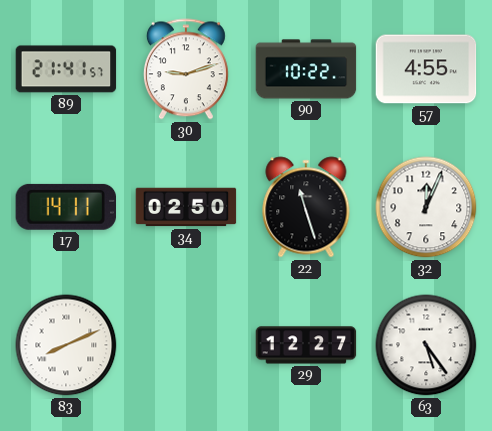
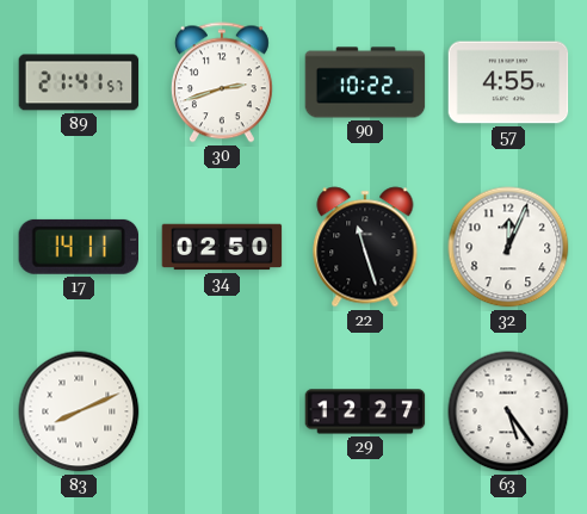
30: 9:12 -> 2:42 (222, 82)
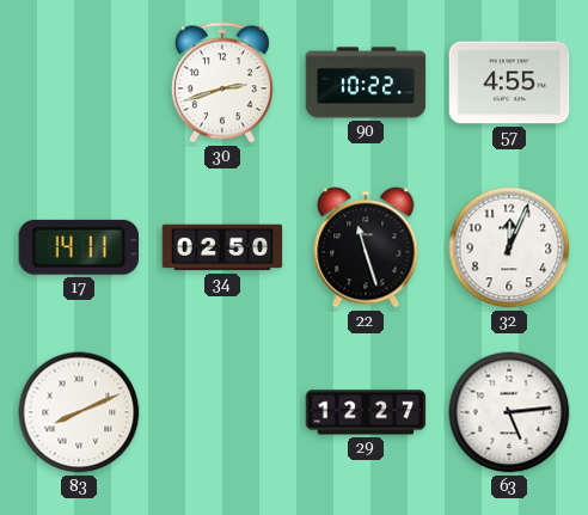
89: 21:41 -> none (79, 82)
63: 5:24 -> 5:14 (509, 412)
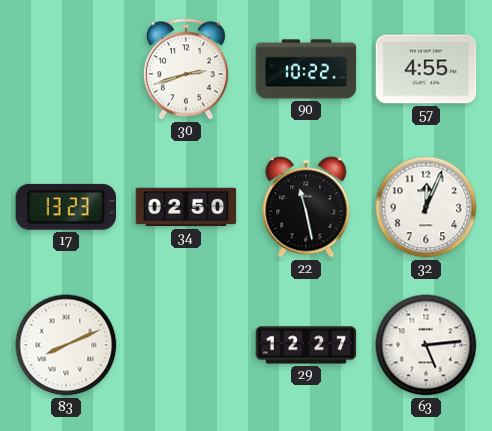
17: 14:11 -> 13:23 (65, 207)
22: 11:27 -> 11:28 (306, 207)
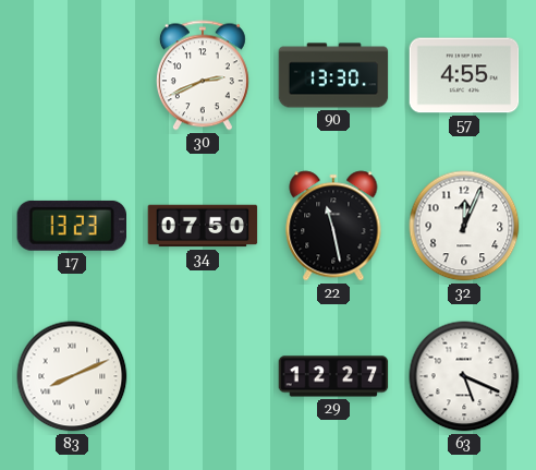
30: 2:42 -> 2:41 (203, 75)
90: 10:22 -> 13:30 (333, 75)
34: 02:50 -> 07:50 (203, 226)
63: 5:14 -> 5:19 (464, 376)
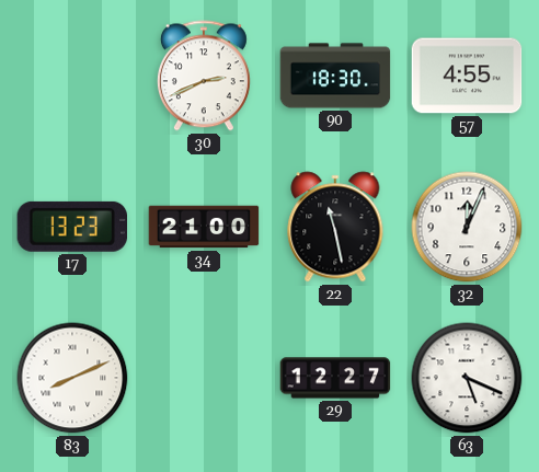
90: 13:30 -> 18:30 (335, 76)
34: 07:50 -> 21:00 (204, 227)
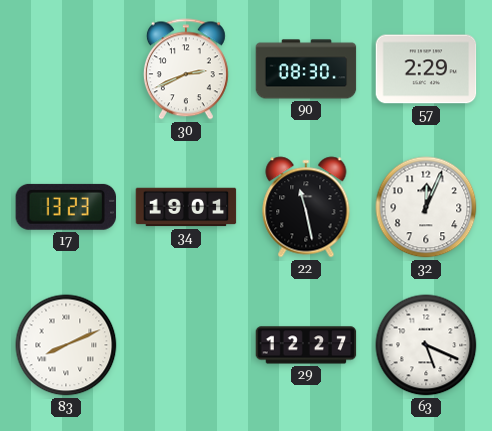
90: 18:30 -> 08:30 (306, 69)
57: 4:55 -> 2:29 (426, 69)
34: 21:00 -> 19:01 (186, 207)
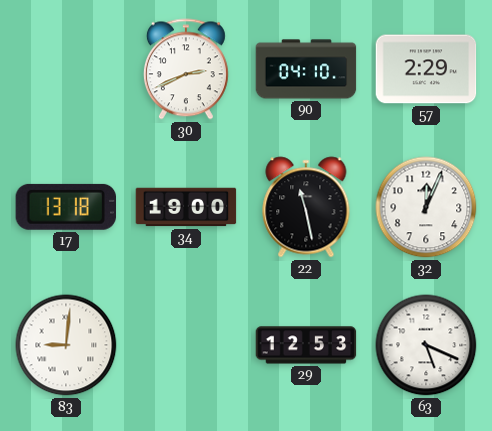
90: 08:30 -> 04:10 (306, 69)
17: 13:23 -> 13:18 (65, 207)
34: 19:01 -> 19:00 (186, 207)
83: 8:11 -> 9:01 (66, 345)
29: 12:27 -> 12:53 (306, 345)
